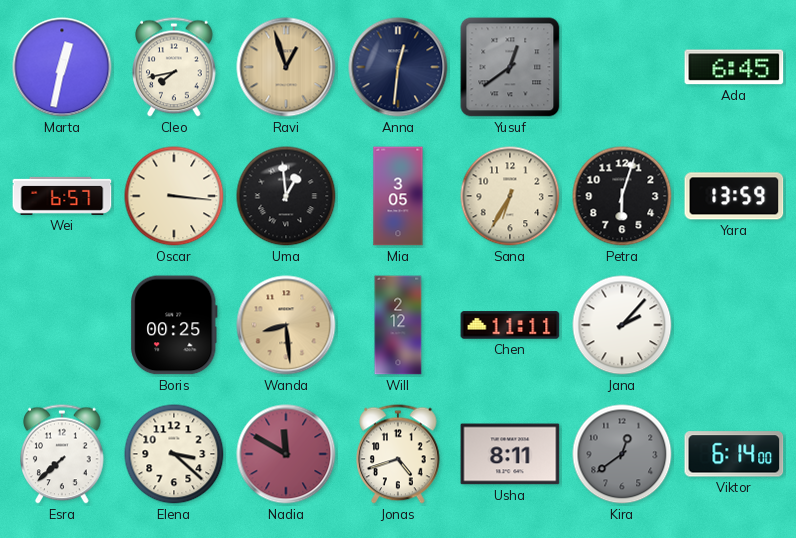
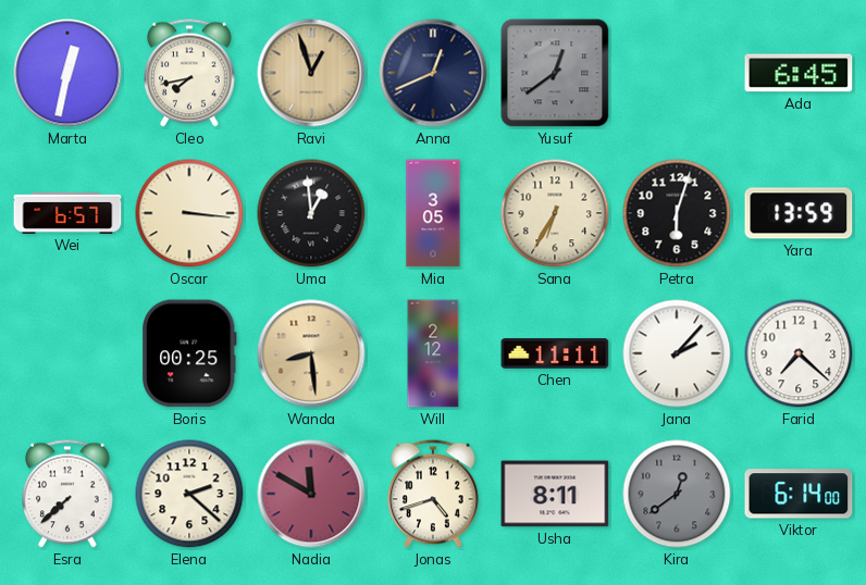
Anna: 12:31 -> 12:41 (433, 73)
Farid: none -> 7:22 (799, 353)
Elena: 3:22 -> 2:22 (189, 494)
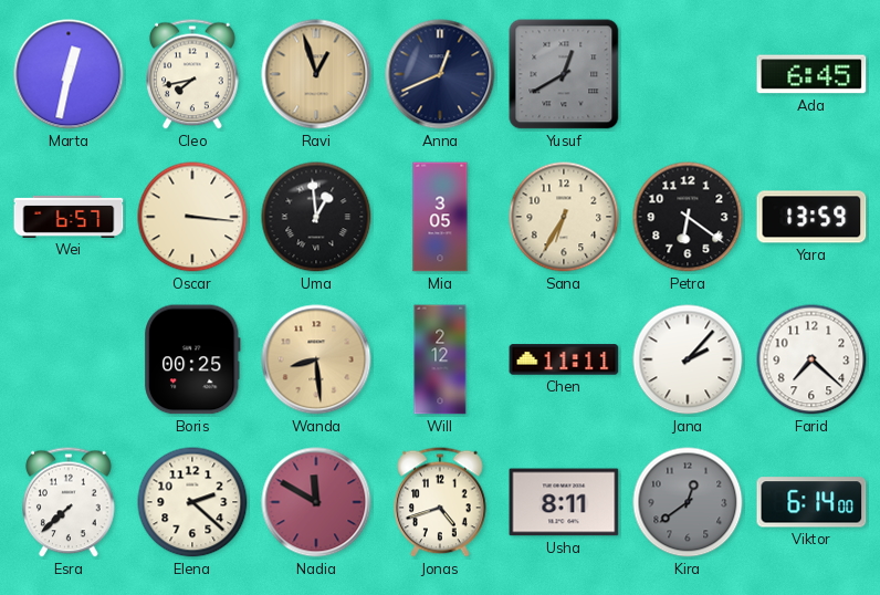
Yusuf: 12:39 -> 12:40 (564, 74)
Petra: 6:03 -> 6:21 (688, 217)
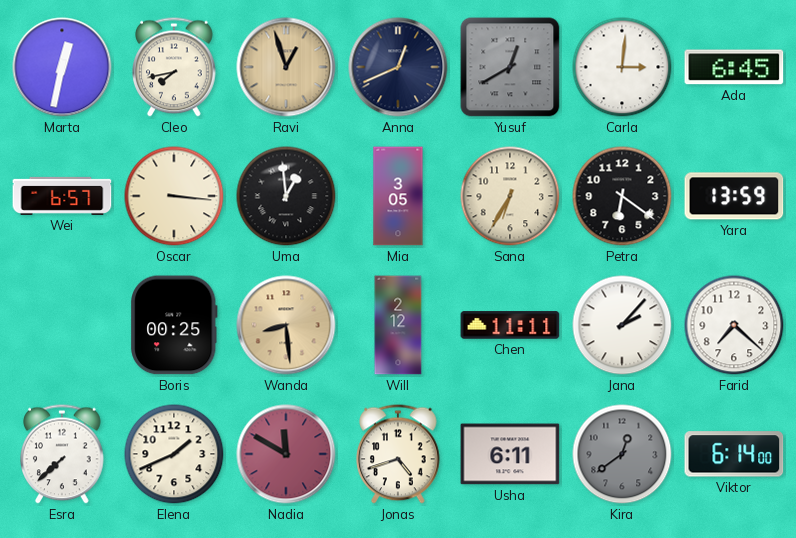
Carla: none -> 3:01 (622, 67)
Elena: 2:22 -> 1:41 (174, 454)
Usha: 8:11 -> 6:11 (510, 454)
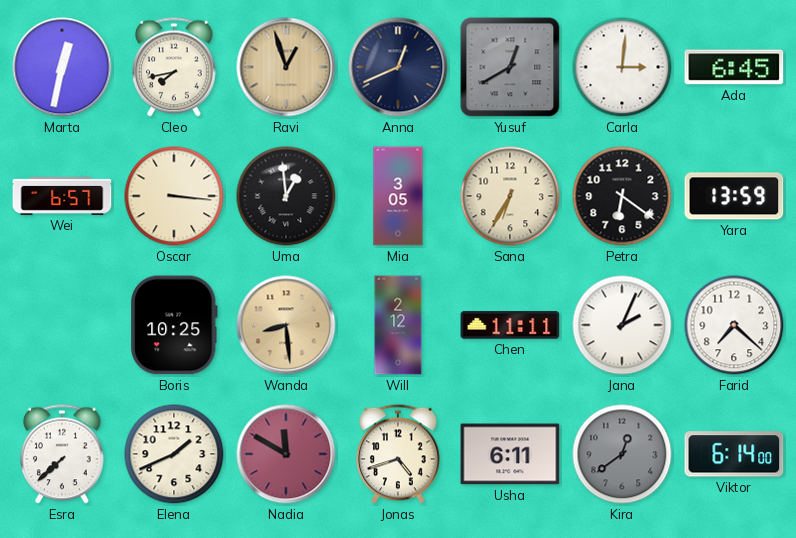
Boris: 00:25 -> 10:25 (175, 325)
Jana: 2:07 -> 2:04 (622, 325)
